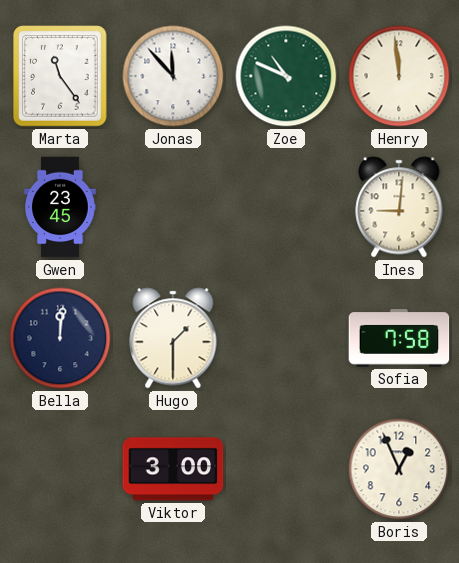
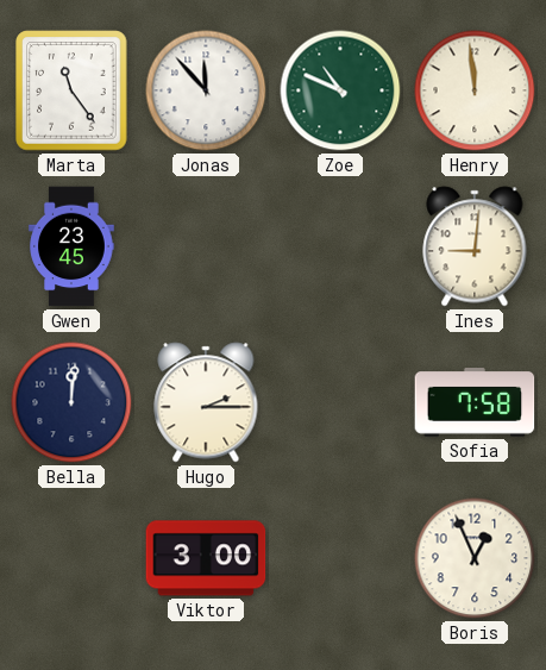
Hugo: 1:30 -> 2:15 (206, 402)
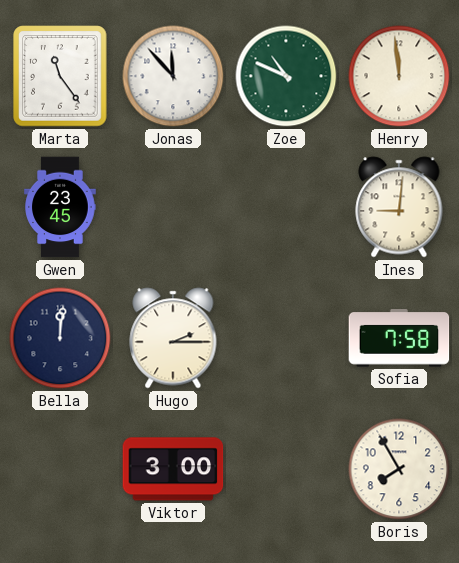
Boris: 12:56 -> 7:55 (399, 469)
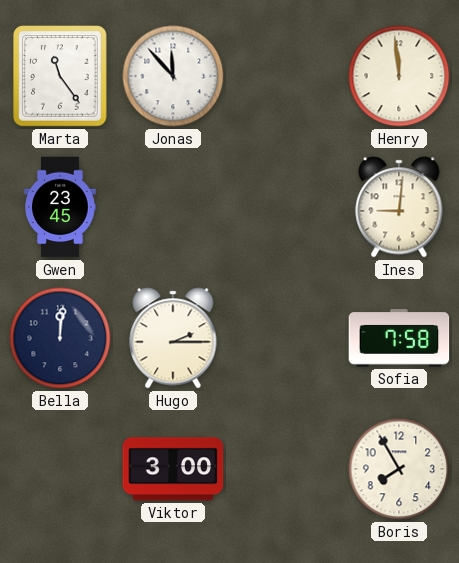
Zoe: 10:49 -> none (286, 76)
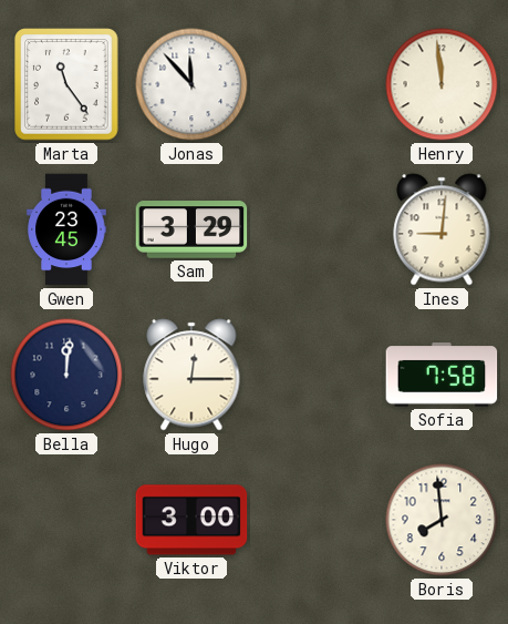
Sam: none -> 3:29 (191, 229)
Hugo: 2:15 -> 12:15 (191, 375)
Boris: 7:55 -> 7:59 (442, 520)
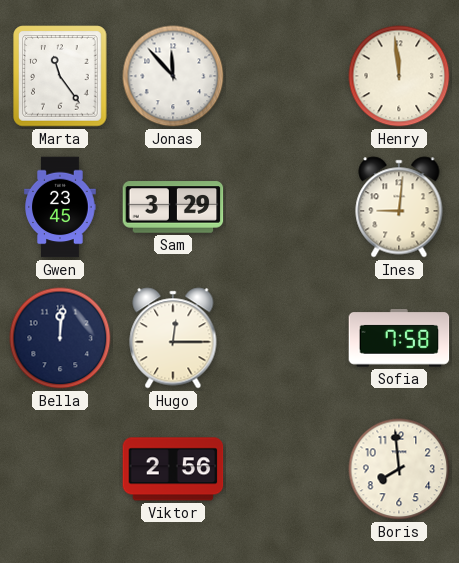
Viktor: 3:00 -> 2:56 (173, 469)
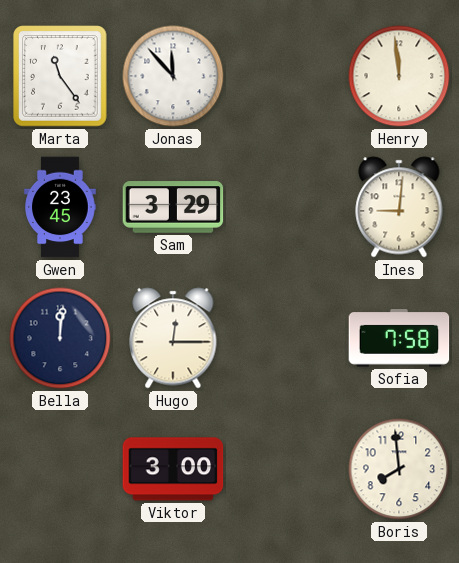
Viktor: 2:56 -> 3:00 (173, 469)
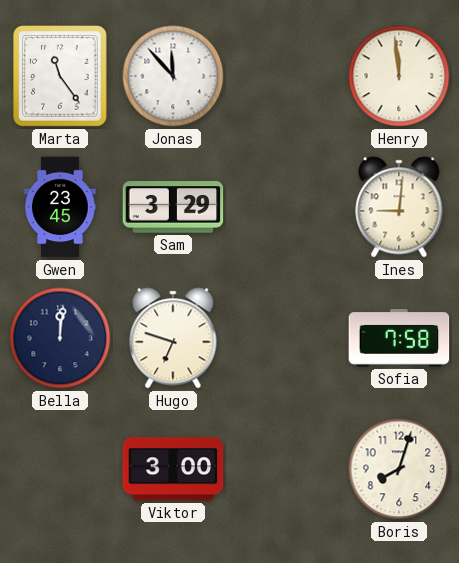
Hugo: 12:15 -> 6:48 (173, 338)
Boris: 7:59 -> 8:03 (399, 469)
